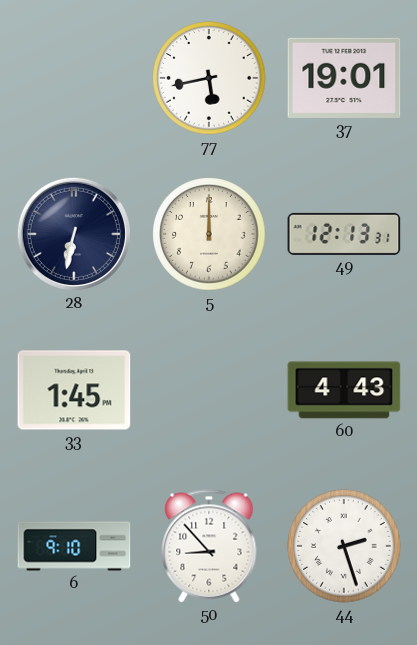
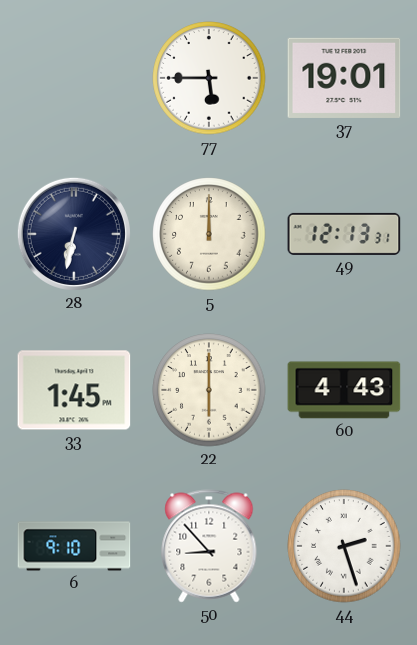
77: 5:43 -> 5:45 (209, 78)
22: none -> 6:00 (209, 390)
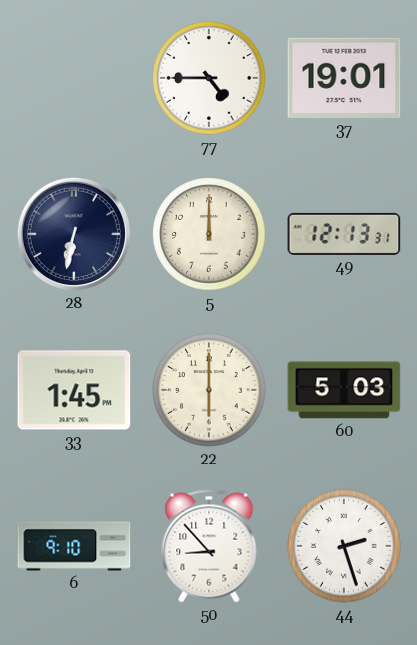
77: 5:45 -> 4:45 (209, 78)
60: 4:43 -> 5:03 (344, 390)
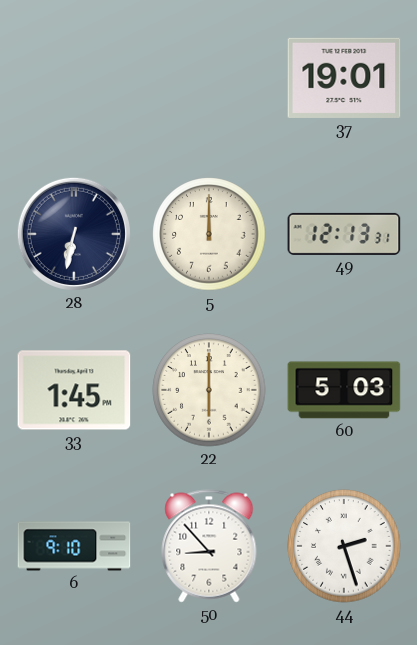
77: 4:45 -> none (209, 78)
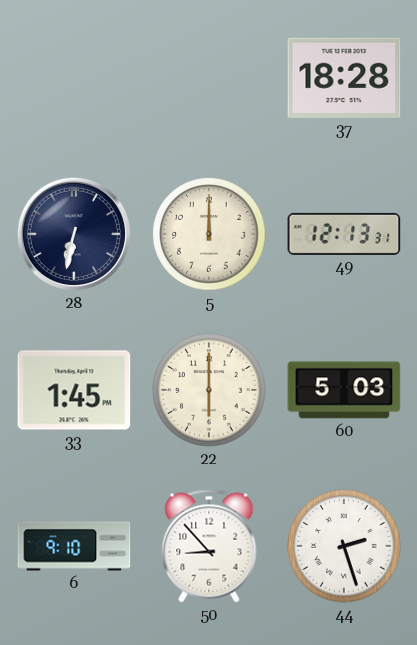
37: 19:01 -> 18:28 (344, 78)
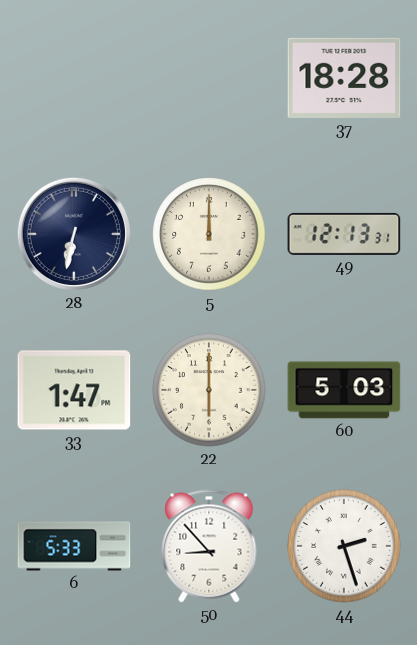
33: 1:45 -> 1:47 (74, 390)
6: 9:10 -> 5:33 (74, 546)
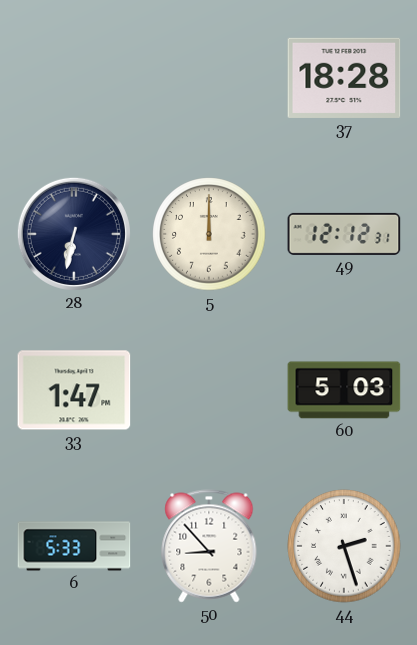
49: 12:13 -> 12:12 (344, 234)
22: 6:00 -> none (209, 390)
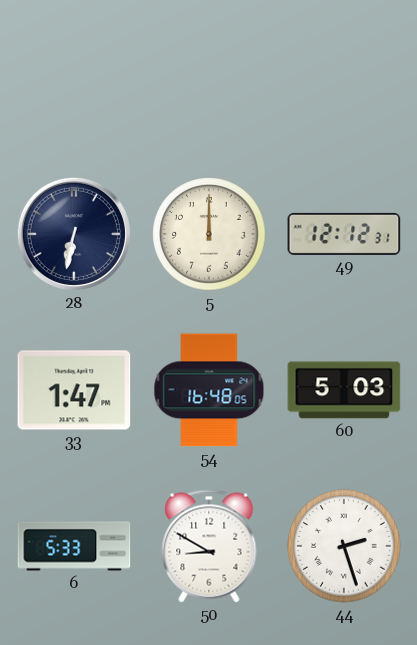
37: 18:28 -> none (344, 78)
54: none -> 16:48 (209, 390)
50: 8:53 -> 8:50 (209, 546)
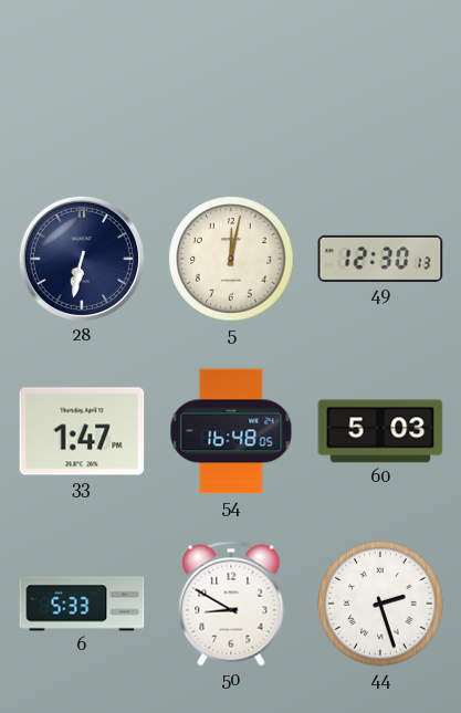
5: 12:00 -> 12:02 (231, 259)
49: 12:12 -> 12:30 (380, 259)
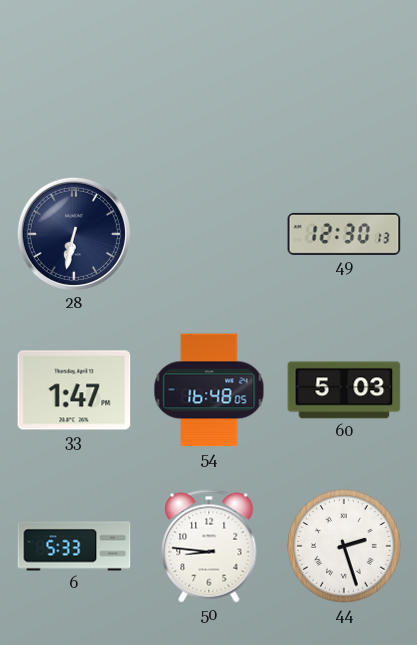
5: 12:02 -> none (231, 259)
50: 8:50 -> 8:46 (209, 546)
